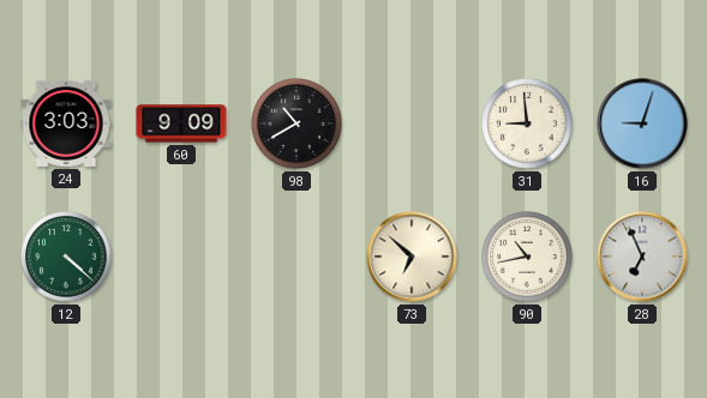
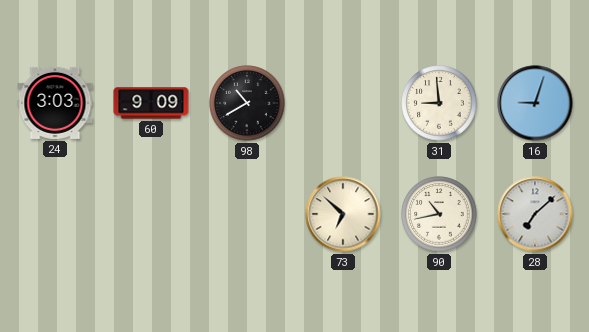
12: 4:22 -> none (66, 257)
28: 6:56 -> 7:08 (535, 214)
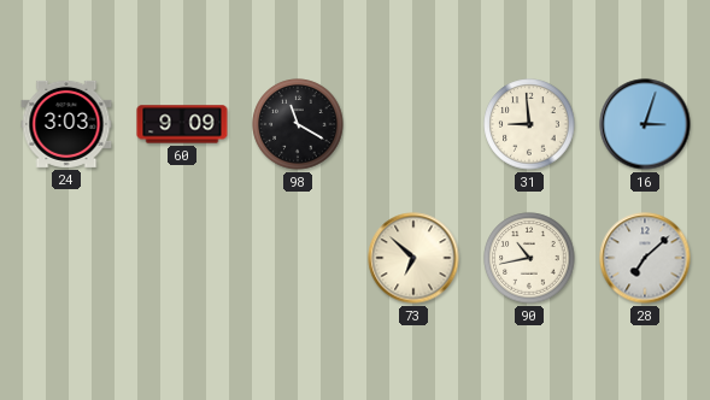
98: 10:40 -> 11:20 (298, 124)
16: 9:03 -> 3:03 (645, 124)
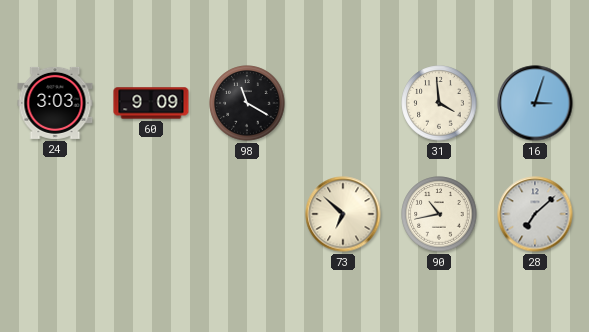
31: 8:59 -> 3:59 (439, 103)
